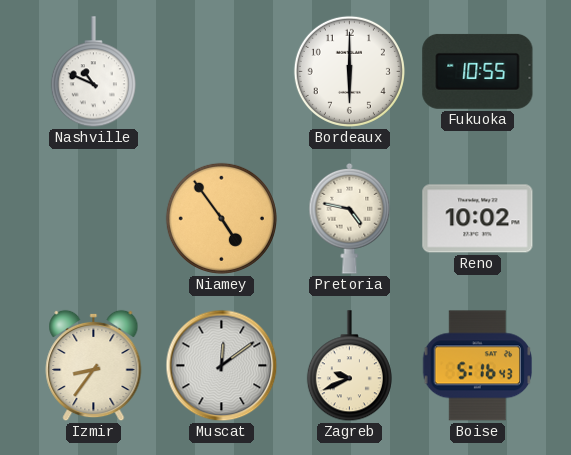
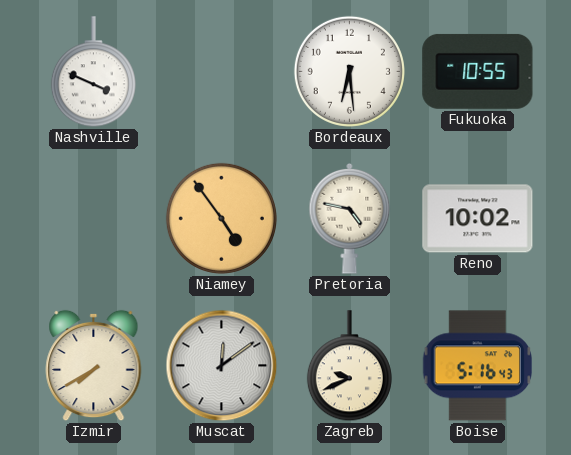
Nashville: 10:49 -> 3:49 (93, 72)
Bordeaux: 6:00 -> 6:29 (349, 71)
Izmir: 8:36 -> 7:40 (94, 366)
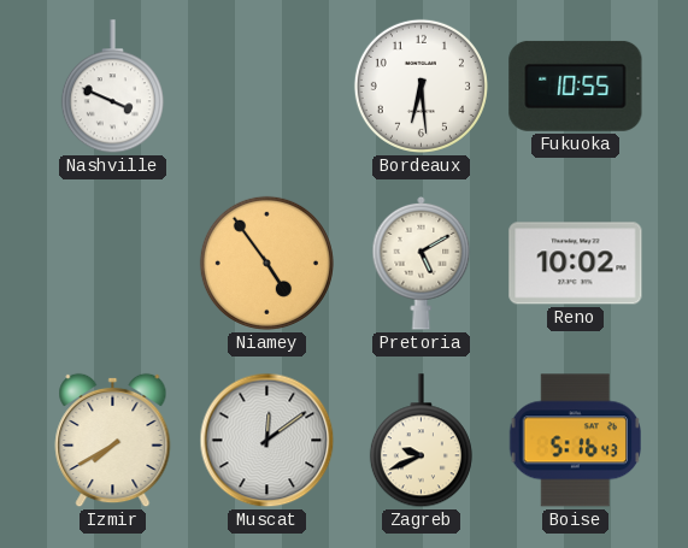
Pretoria: 4:47 -> 5:10 (422, 263)
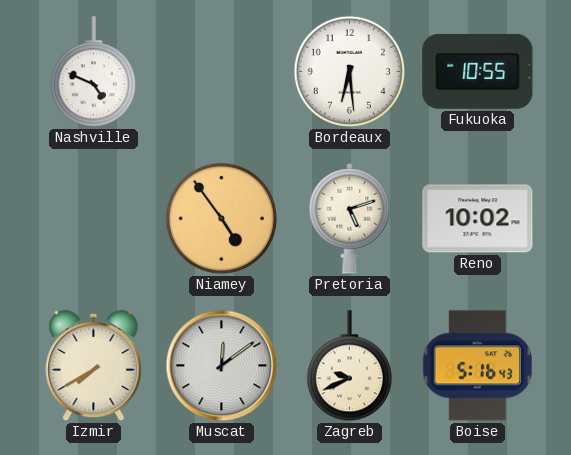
Nashville: 3:49 -> 4:49 (93, 72)
Pretoria: 5:10 -> 5:12 (350, 218)
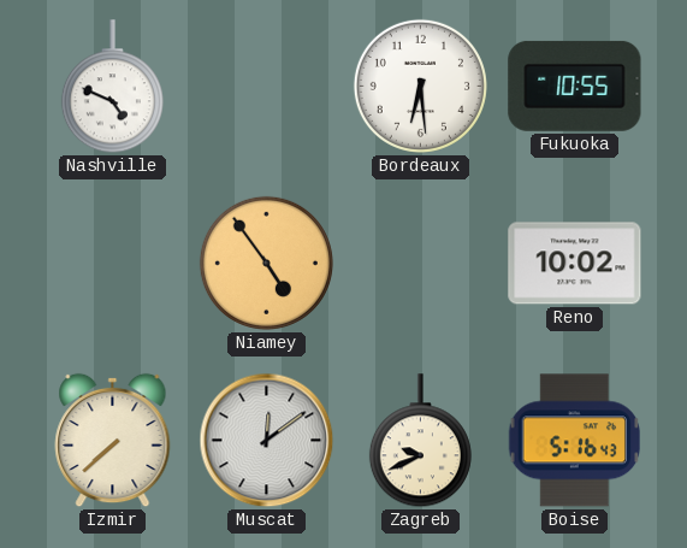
Pretoria: 5:12 -> none (350, 218)
Izmir: 7:40 -> 7:38 (113, 441)
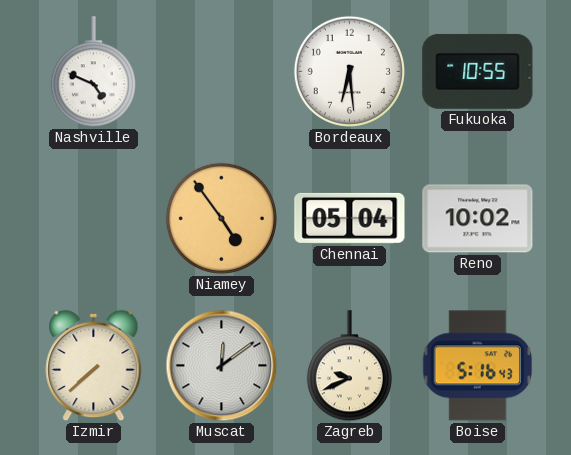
Chennai: none -> 05:04 (350, 218)
